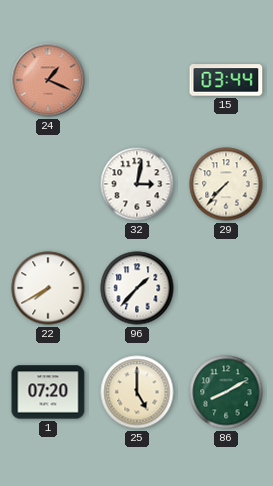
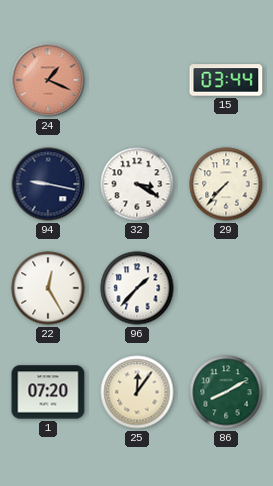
94: none -> 9:17 (48, 184)
32: 3:02 -> 3:20 (137, 184)
22: 7:40 -> 12:25 (48, 288)
25: 5:00 -> 12:06 (137, 392)
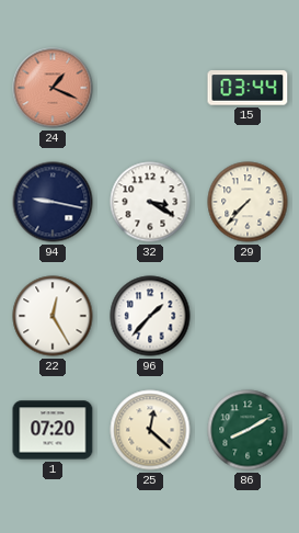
25: 12:06 -> 12:22 (150, 430)
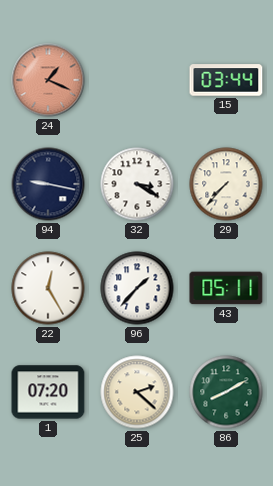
43: none -> 05:11 (226, 288)
25: 12:22 -> 2:22 (137, 392)
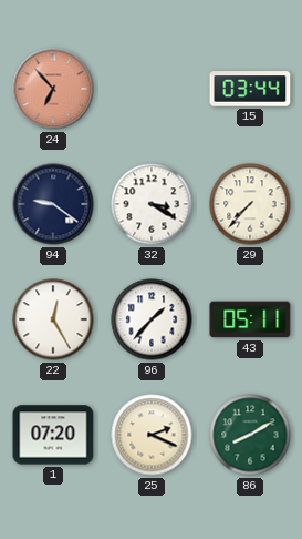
24: 1:19 -> 6:53 (53, 89)
94: 9:17 -> 9:21 (53, 204)
25: 2:22 -> 2:19 (152, 435)
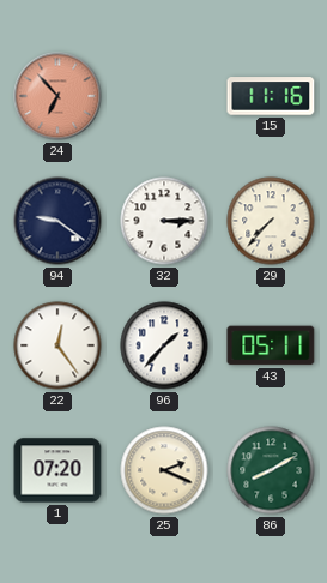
15: 03:44 -> 11:16 (271, 96)
32: 3:20 -> 3:15 (164, 221)
22: 12:25 -> 12:24 (57, 345)
